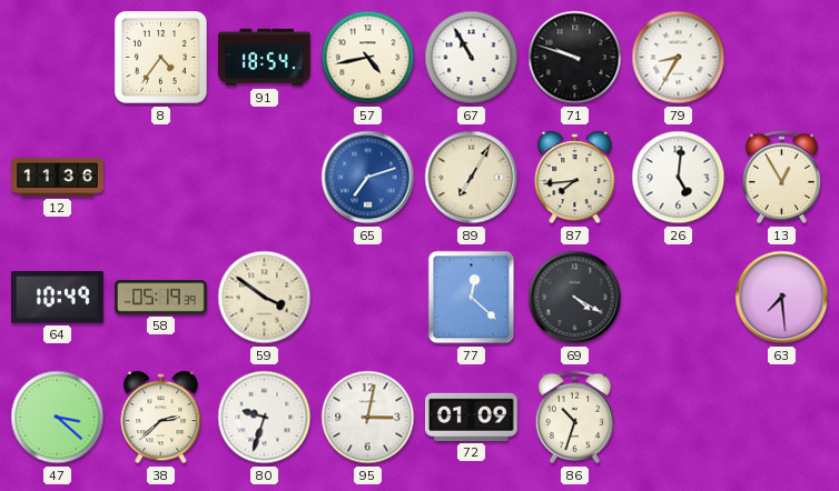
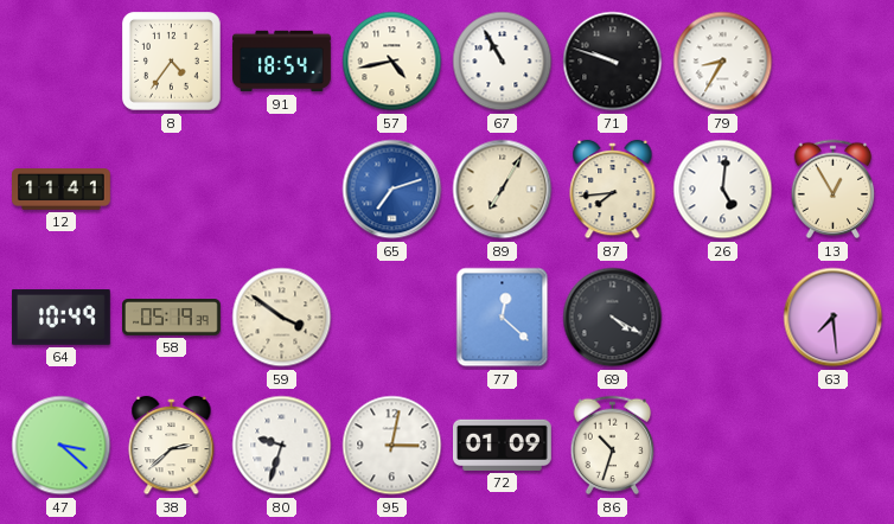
12: 11:36 -> 11:41 (62, 190)
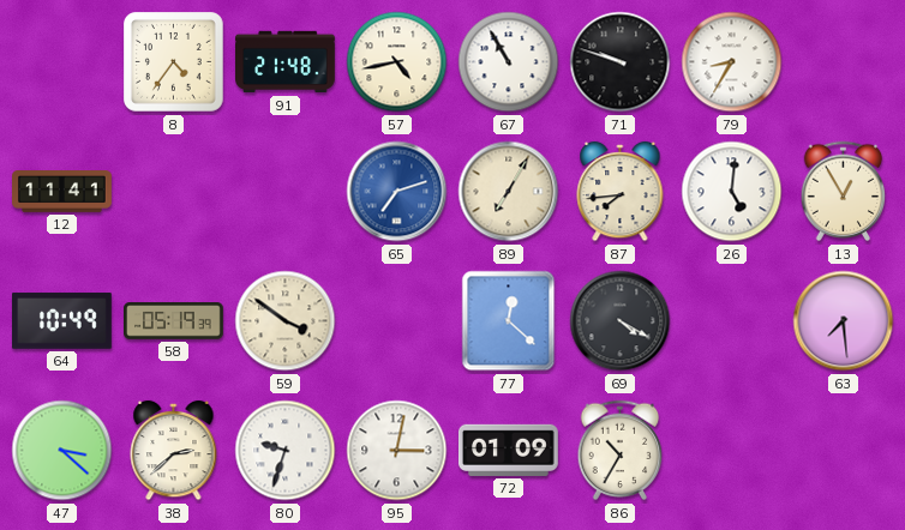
91: 18:54 -> 21:48 (286, 62)
86: 10:33 -> 10:35 (621, 451)
